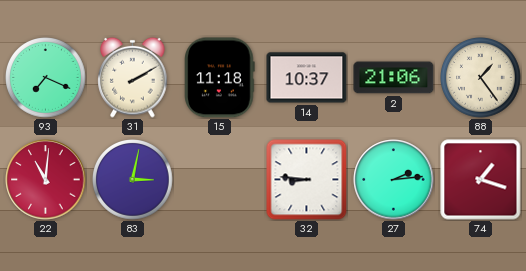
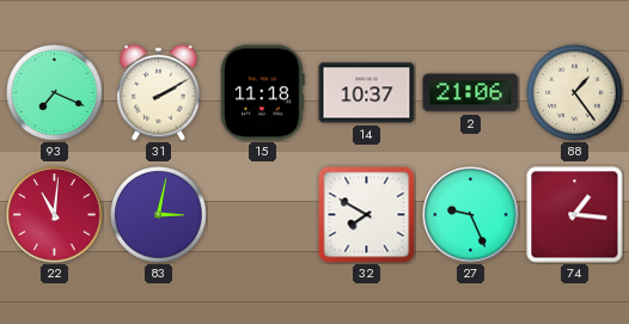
32: 8:46 -> 7:50 (367, 215)
27: 2:14 -> 9:26 (471, 215)
74: 1:18 -> 1:16 (575, 215)
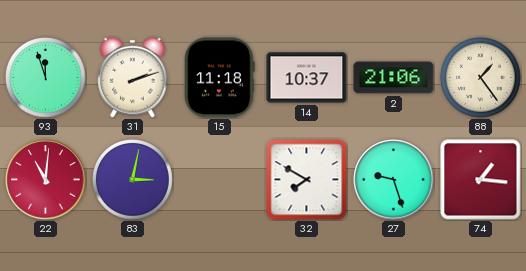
93: 7:19 -> 11:57 (46, 78)
31: 2:10 -> 2:12 (133, 77)
27: 9:26 -> 9:27 (394, 180)
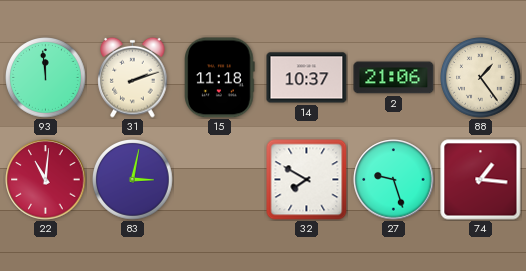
93: 11:57 -> 11:59 (46, 78)
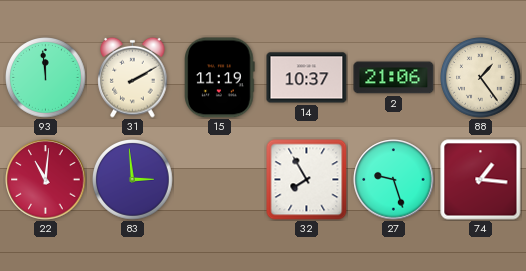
31: 2:12 -> 2:10 (133, 77)
15: 11:18 -> 11:19 (220, 78)
83: 3:02 -> 2:59 (133, 180)
32: 7:50 -> 7:55 (307, 180)
